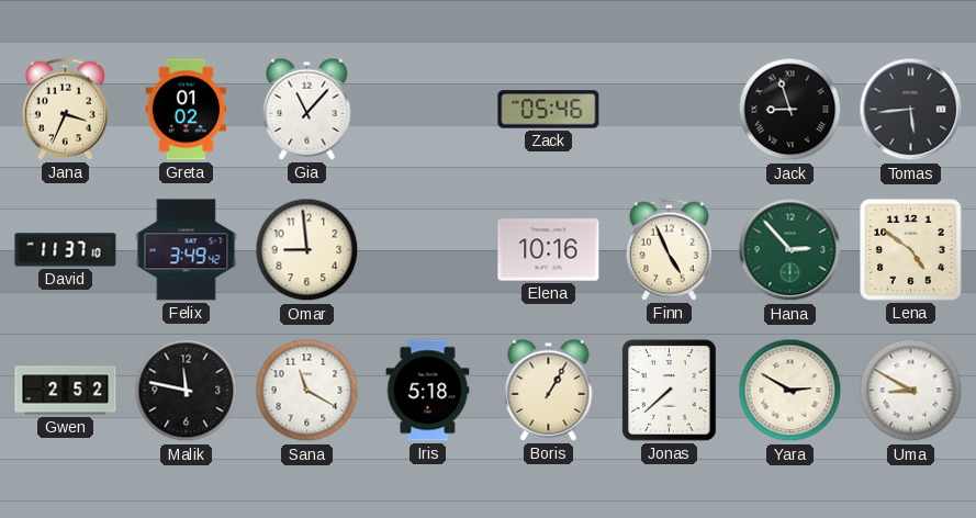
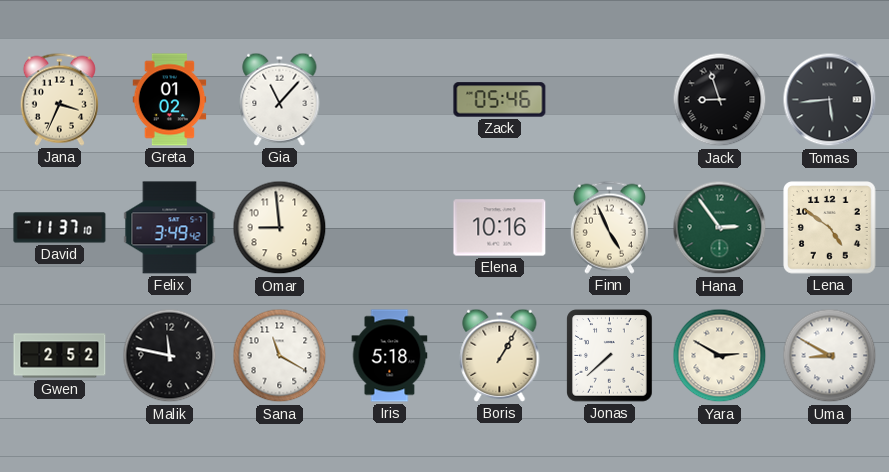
Hana: 2:53 -> 2:54 (720, 228)
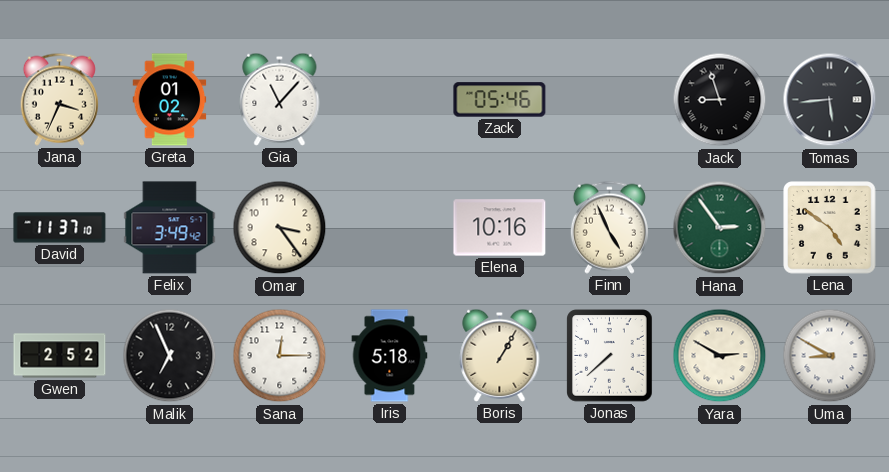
Omar: 8:59 -> 3:24 (280, 228)
Malik: 11:47 -> 6:56 (170, 356)
Sana: 11:20 -> 12:15 (280, 356)
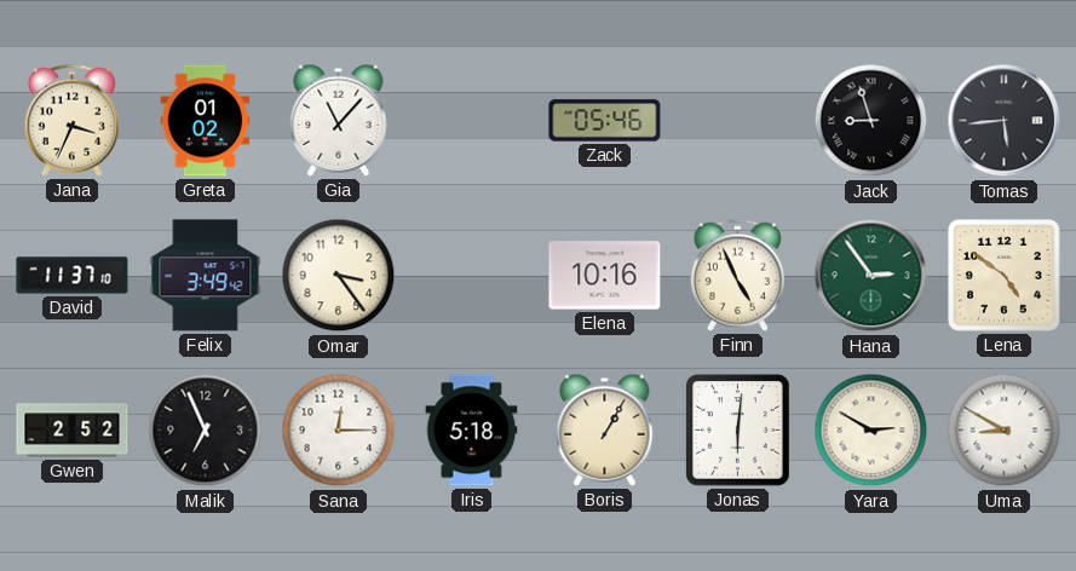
Jonas: 7:38 -> 6:01 (738, 431)
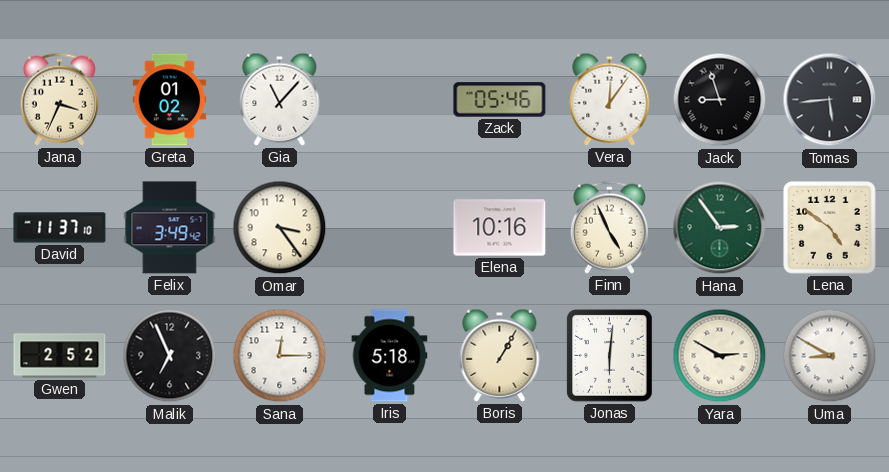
Vera: none -> 12:06 (610, 99)
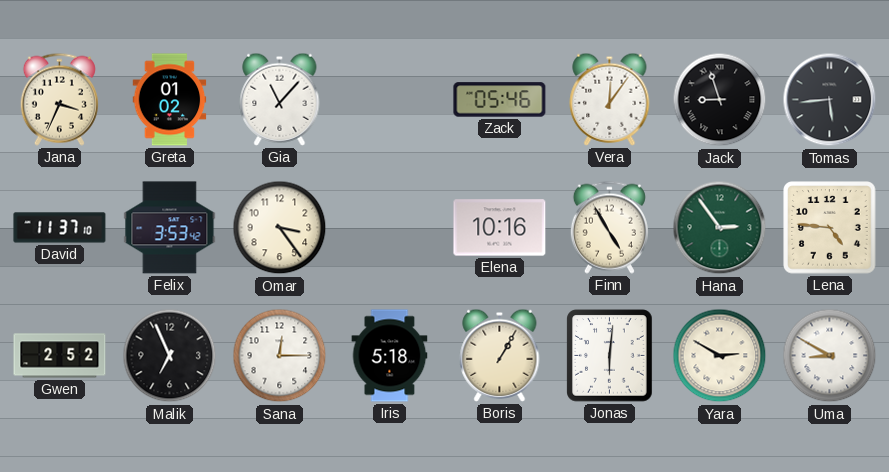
Felix: 3:49 -> 3:53 (170, 228)
Finn: 4:56 -> 4:55 (609, 227)
Lena: 4:51 -> 4:46 (830, 228)
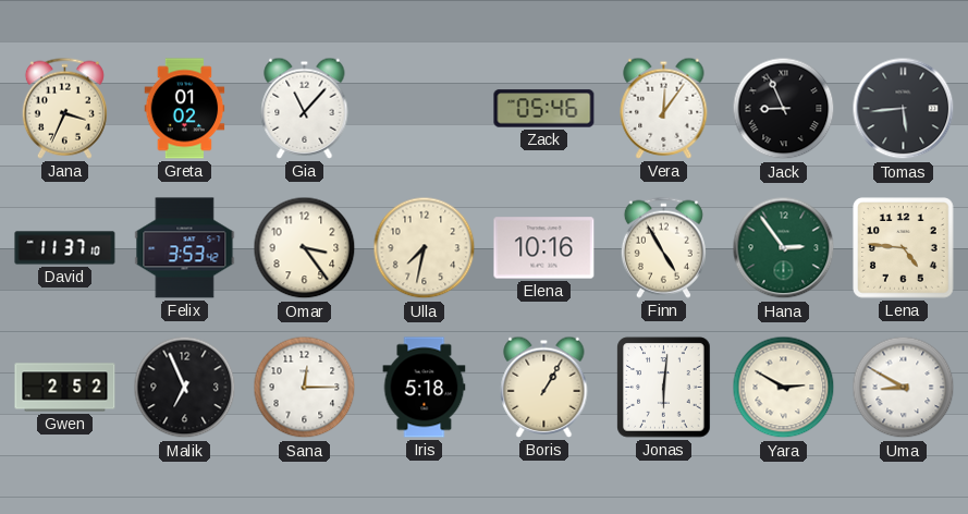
Jack: 8:57 -> 8:56 (784, 109)
Ulla: none -> 7:32 (425, 248)
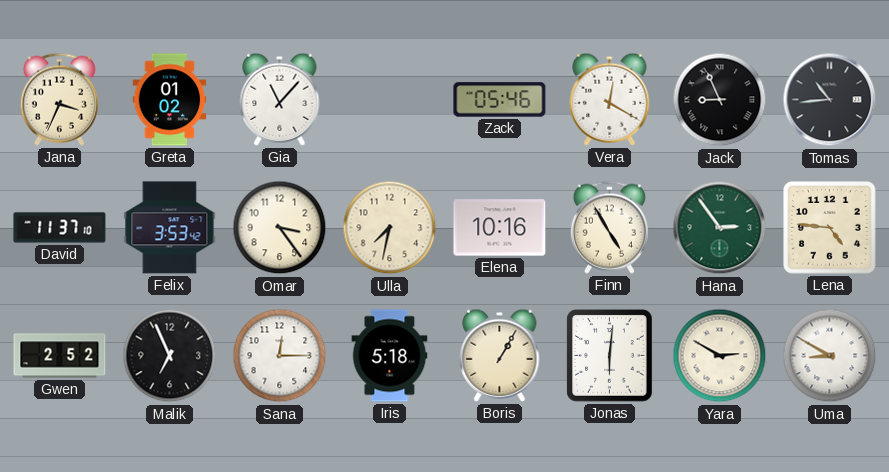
Vera: 12:06 -> 12:20 (610, 99)
Tomas: 5:44 -> 10:44 (830, 100)
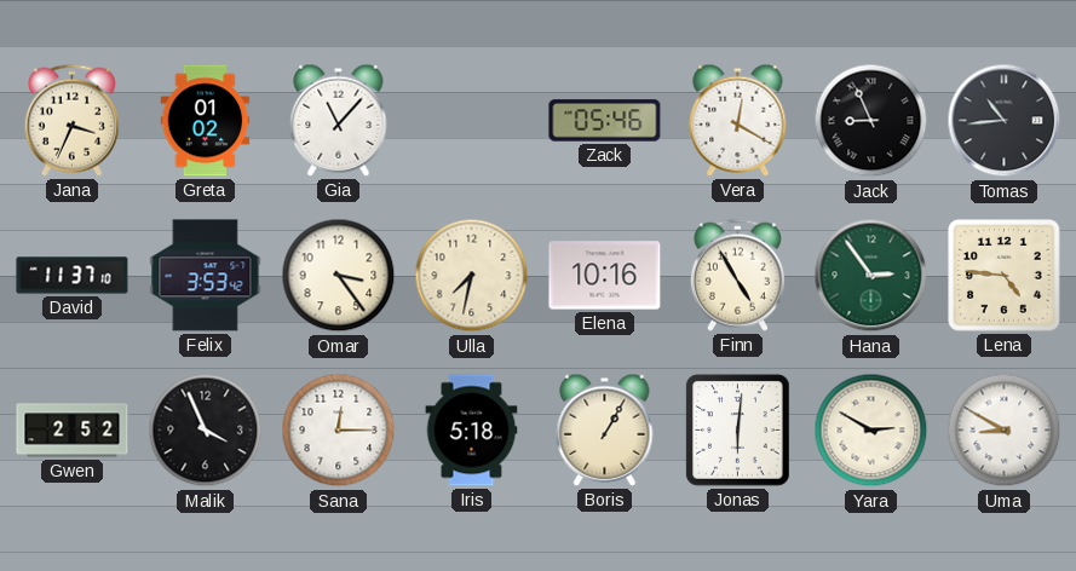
Malik: 6:56 -> 3:56 (206, 431)
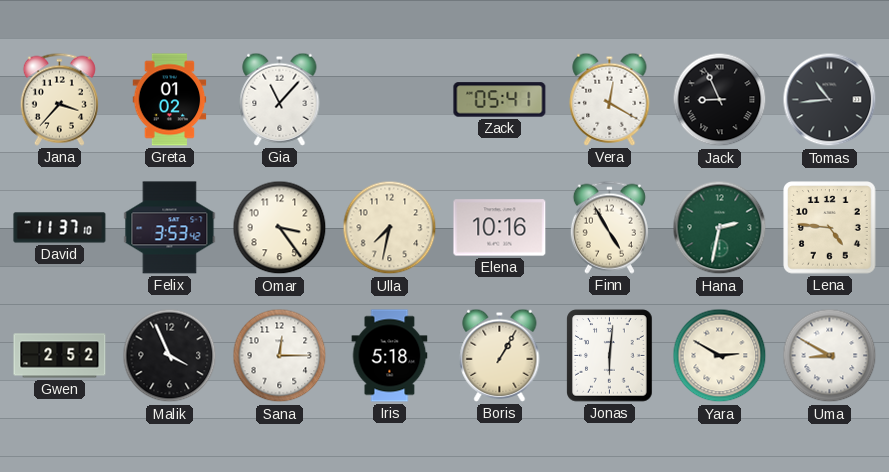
Jana: 3:34 -> 3:37 (59, 99)
Zack: 05:46 -> 05:41 (500, 100)
Hana: 2:54 -> 2:32 (720, 228)
